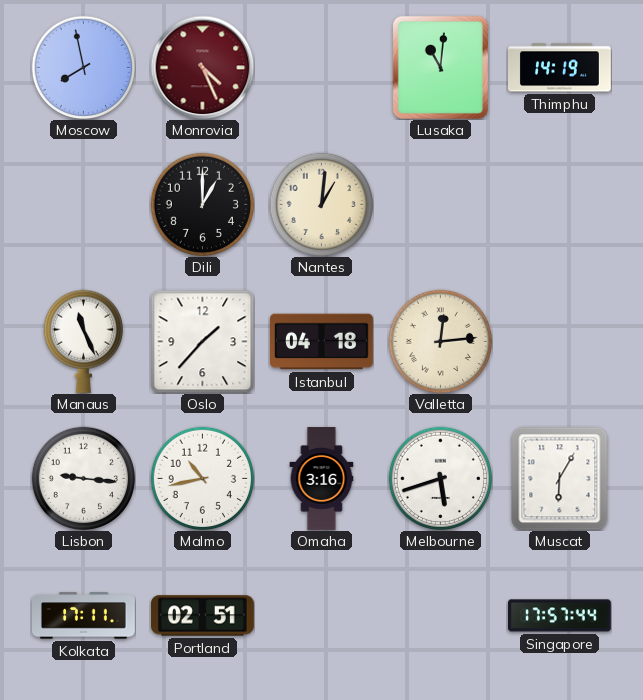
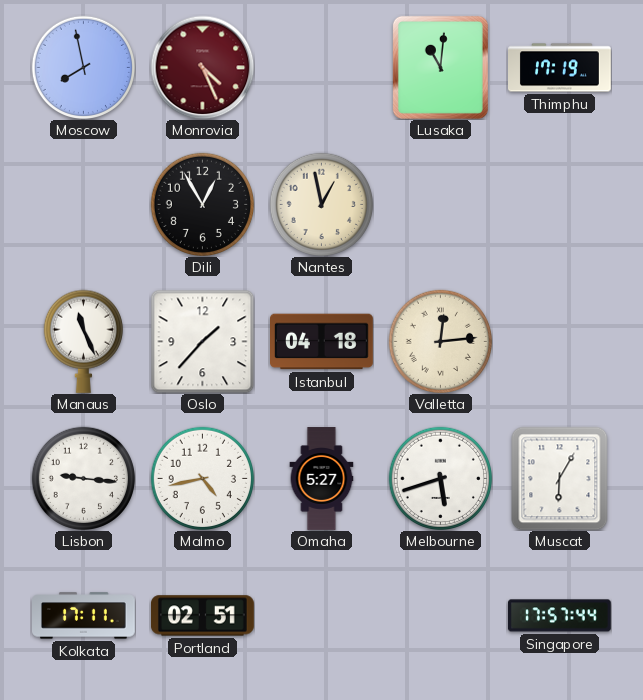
Thimphu: 14:19 -> 17:19 (560, 68)
Dili: 1:00 -> 12:55 (202, 204)
Nantes: 1:01 -> 12:58 (321, 204)
Malmo: 10:43 -> 4:43 (202, 478)
Omaha: 3:16 -> 5:27 (322, 479)
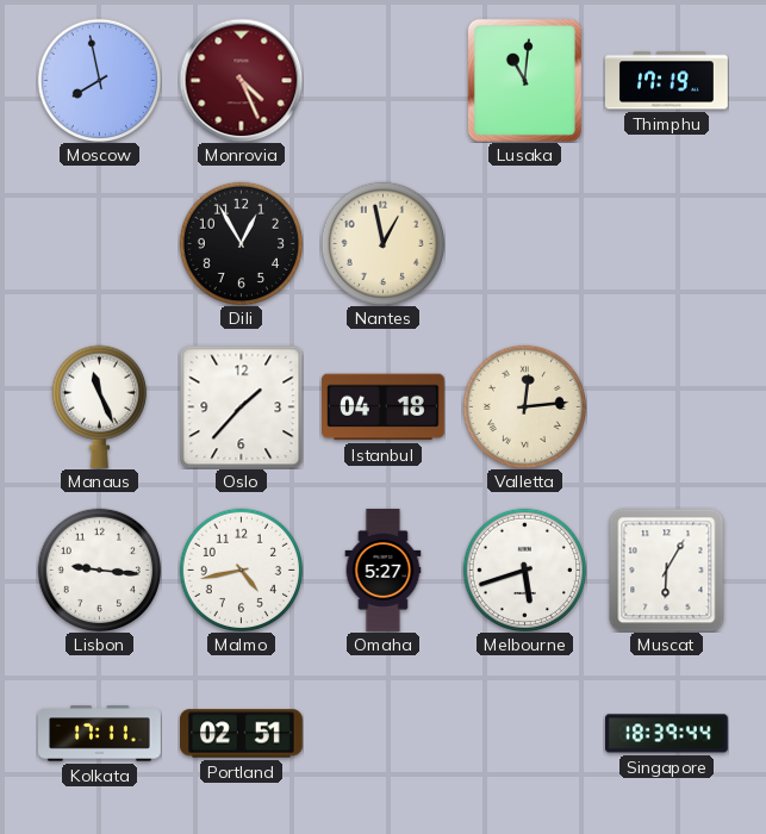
Singapore: 17:57 -> 18:39 (666, 734)
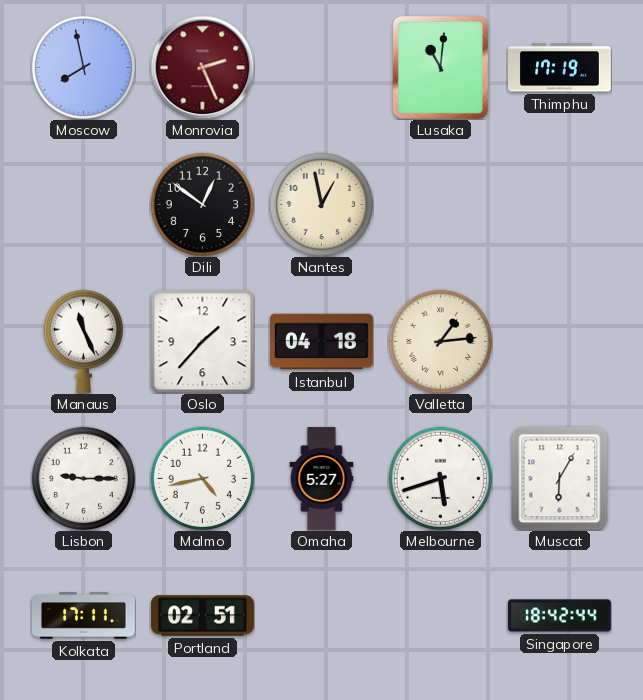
Monrovia: 4:26 -> 2:26 (202, 67)
Dili: 12:55 -> 12:51 (202, 204)
Valletta: 12:14 -> 1:14 (440, 341)
Lisbon: 9:16 -> 9:15 (83, 478)
Singapore: 18:39 -> 18:42 (559, 616)
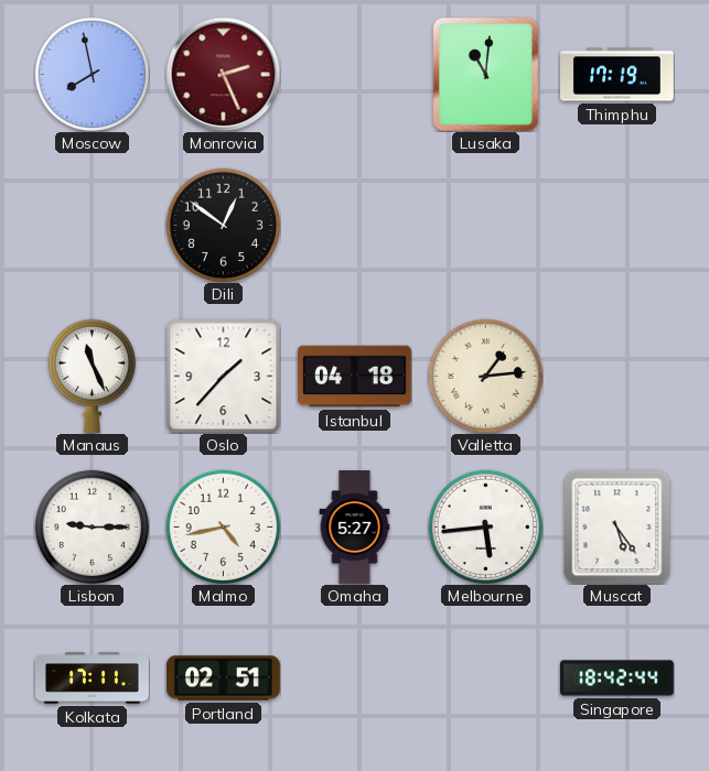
Nantes: 12:58 -> none (321, 204)
Melbourne: 5:42 -> 5:44 (485, 526)
Muscat: 6:05 -> 5:24 (617, 526)
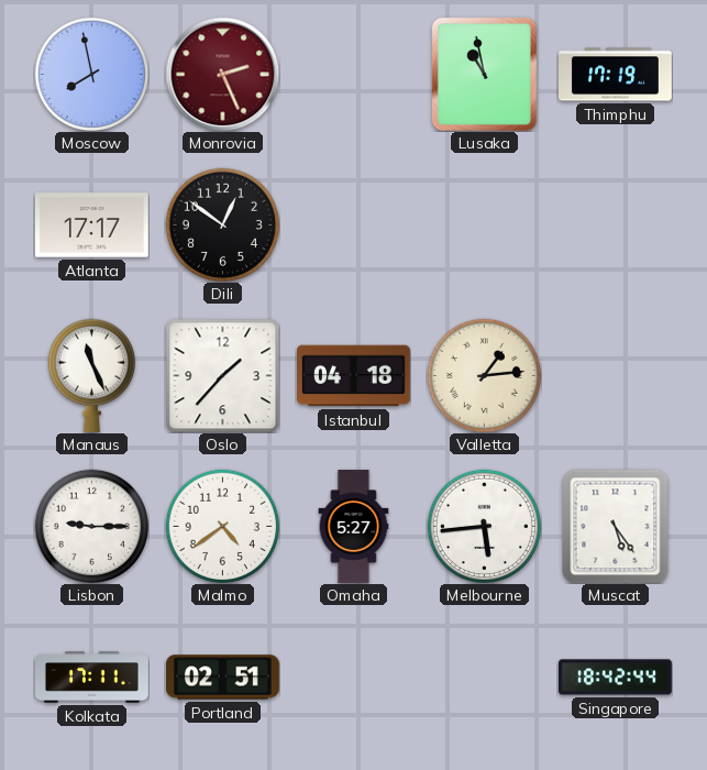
Lusaka: 11:01 -> 10:58 (484, 74)
Atlanta: none -> 17:17 (91, 226)
Malmo: 4:43 -> 4:39 (222, 526)
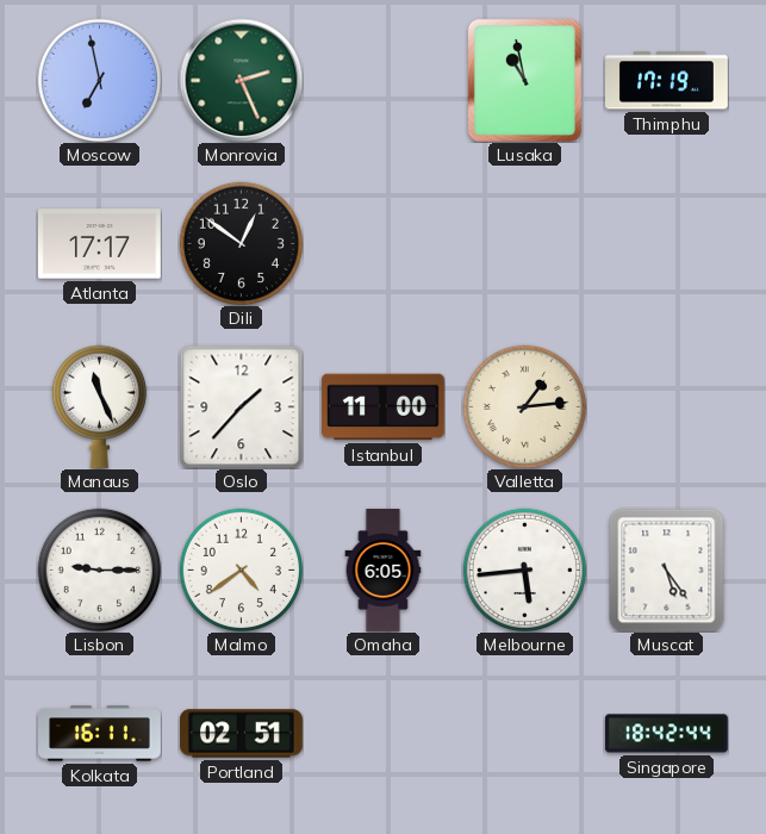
Moscow: 7:58 -> 6:58 (99, 80)
Monrovia dial: burgundy -> green (241, 80)
Istanbul: 04:18 -> 11:00 (384, 407)
Omaha: 5:27 -> 6:05 (384, 571)
Kolkata: 17:11 -> 16:11 (100, 734)
